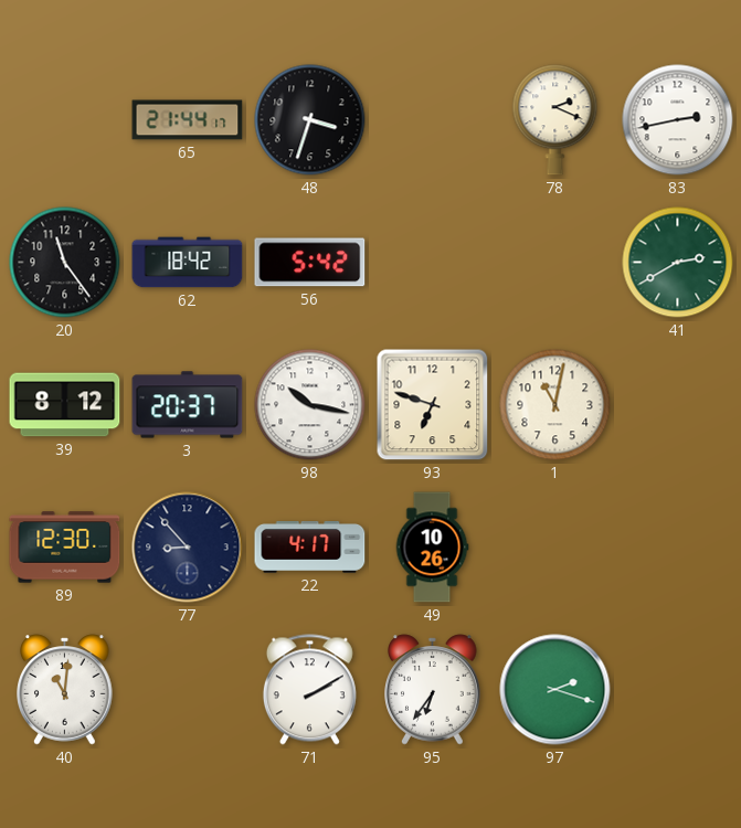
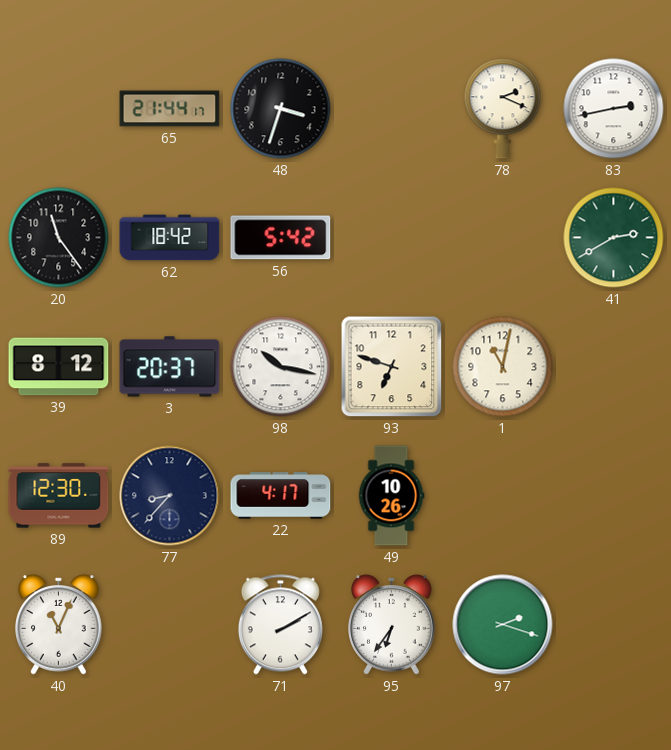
77: 8:53 -> 8:37 (170, 496)
40: 11:01 -> 11:04 (59, 625)
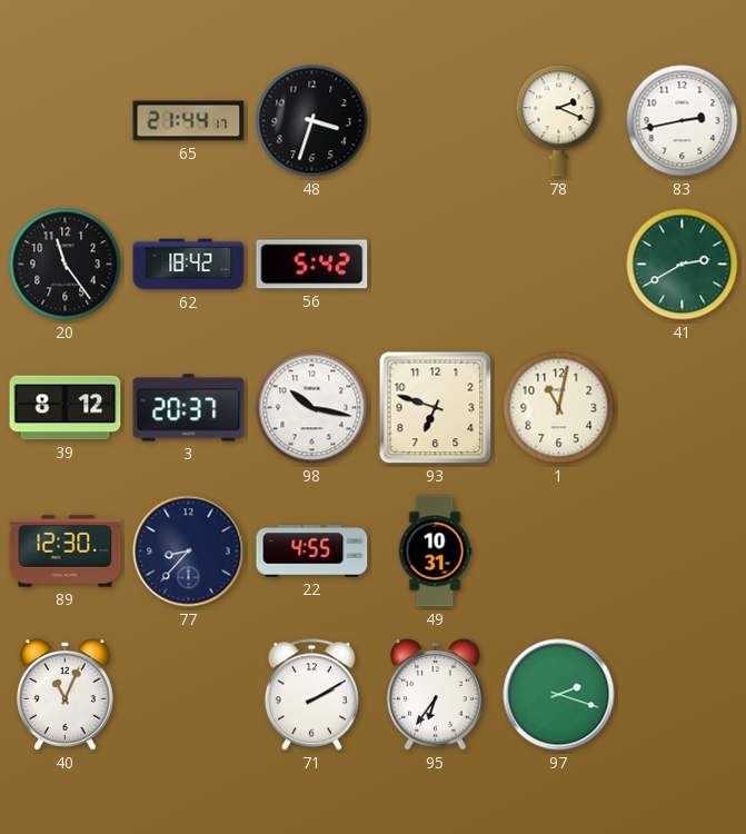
22: 4:17 -> 4:55 (312, 552)
49: 10:26 -> 10:31 (435, 552)
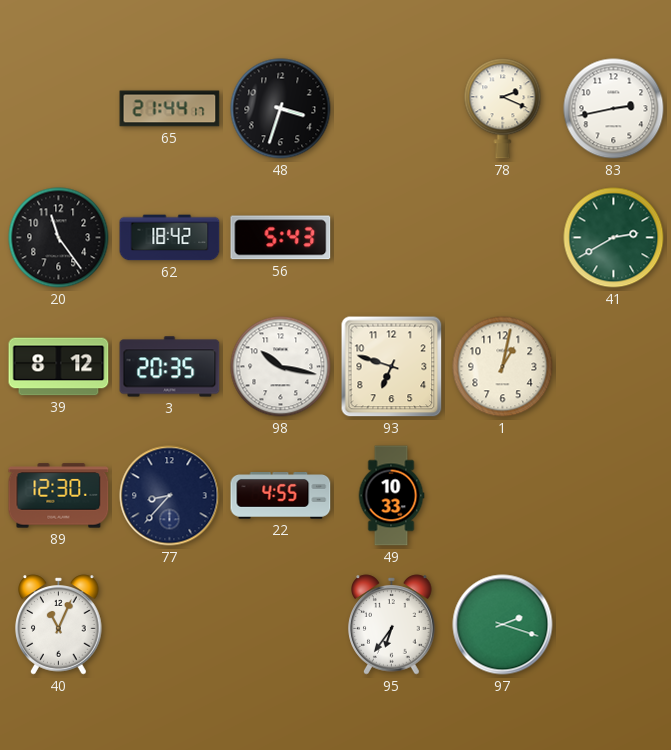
56: 5:42 -> 5:43 (281, 238)
3: 20:37 -> 20:35 (170, 367)
1: 11:02 -> 1:02 (503, 367)
49: 10:31 -> 10:33 (391, 496)
71: 2:10 -> none (311, 695)
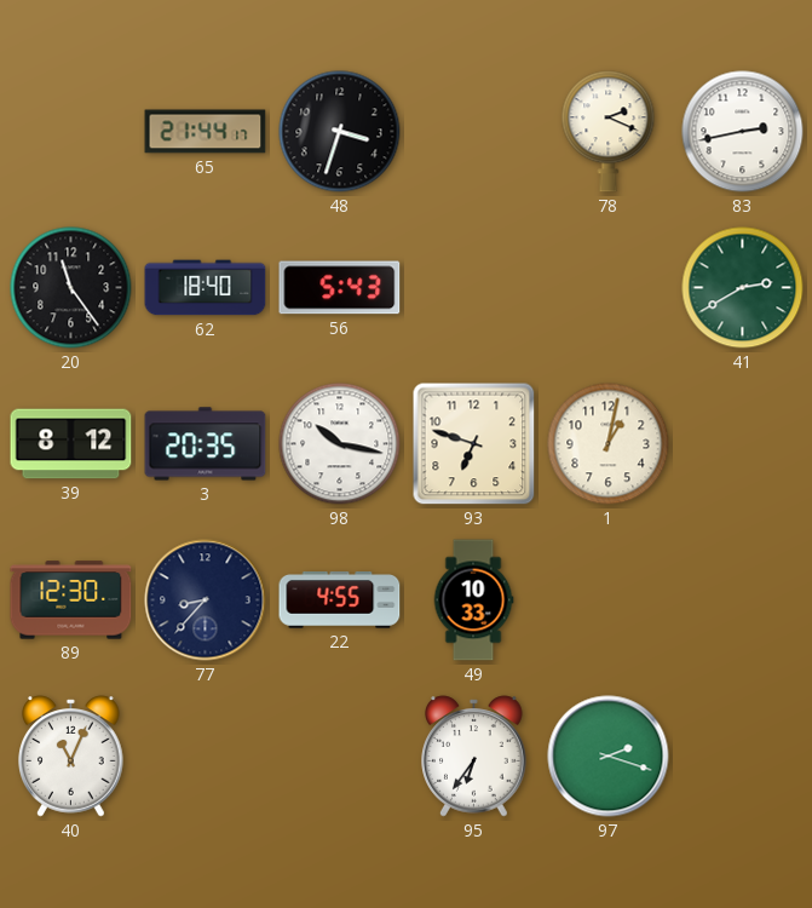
62: 18:42 -> 18:40 (206, 288)
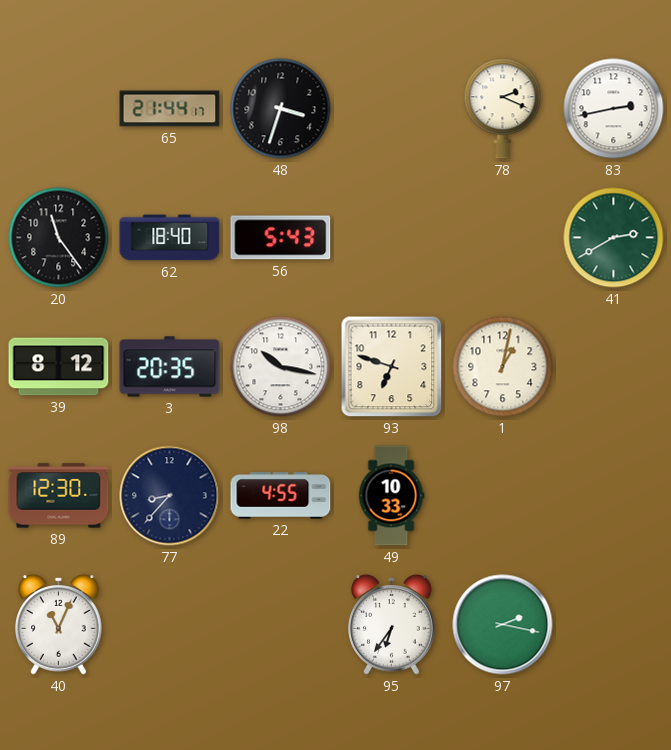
97: 2:18 -> 2:17 (503, 625)
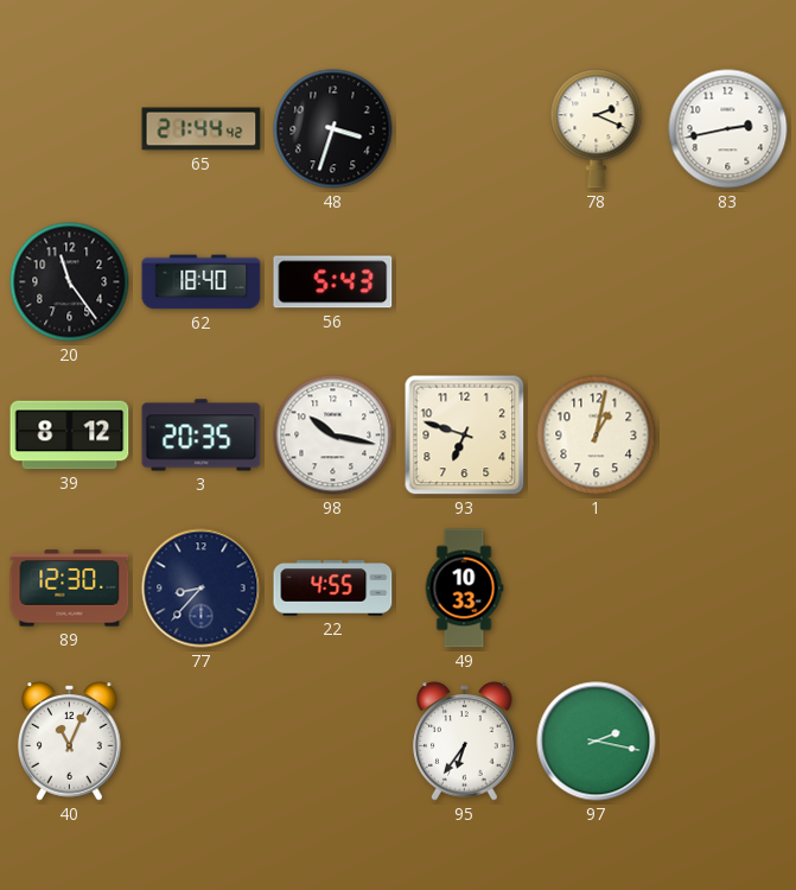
65: 21:44:17 -> 21:44:42 (202, 129)
41: 2:40 -> none (614, 238)
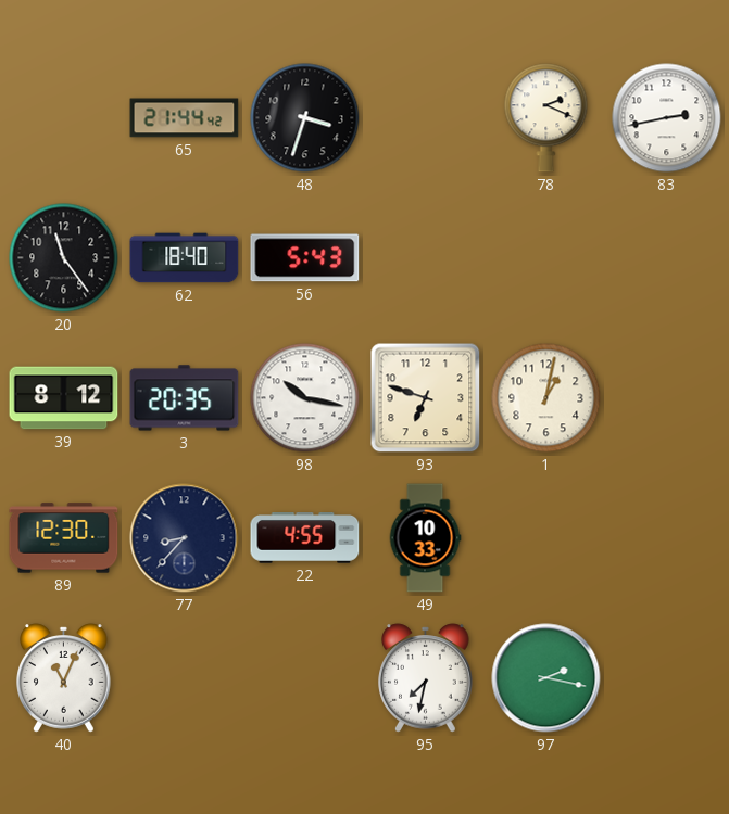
95: 6:36 -> 7:32 (426, 678)
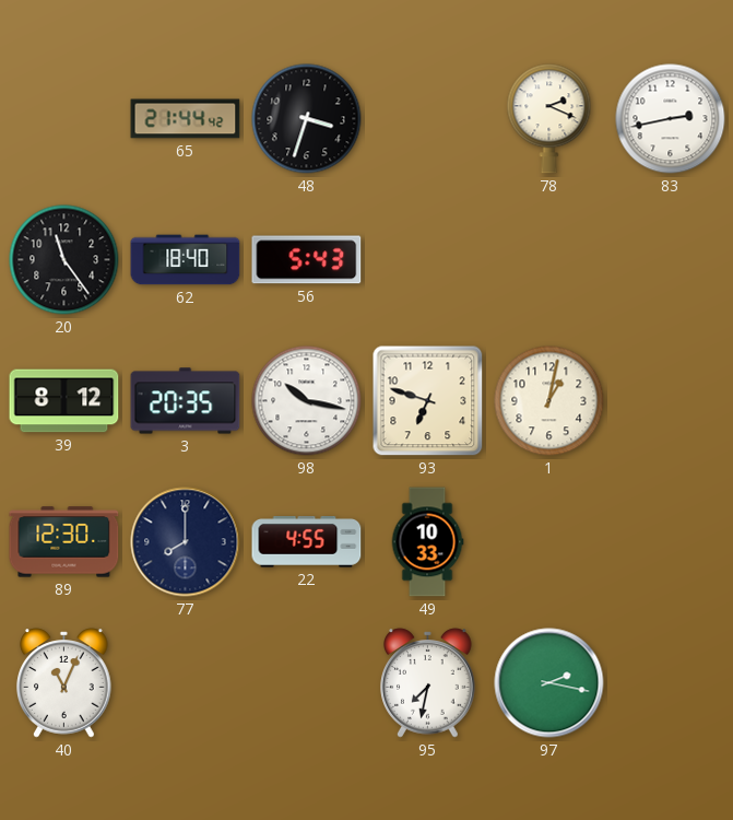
77: 8:37 -> 8:00 (186, 542)
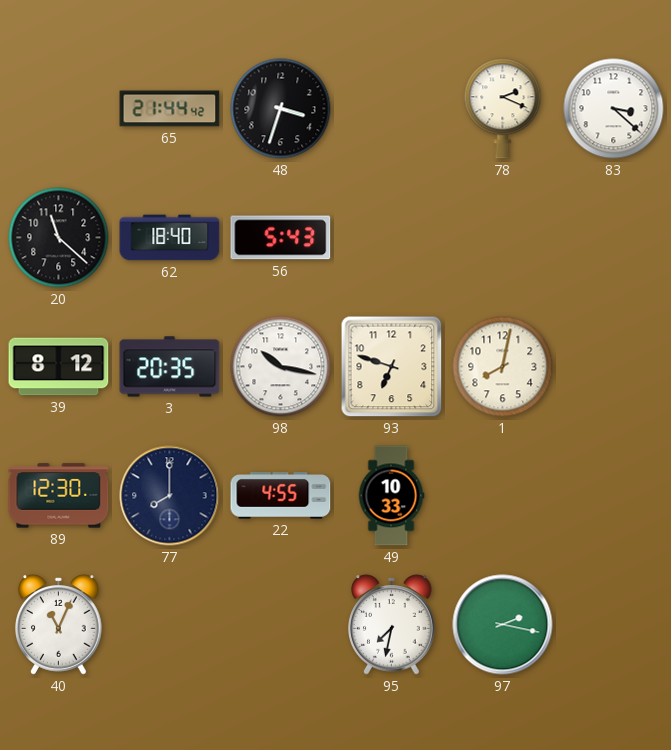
83: 2:43 -> 3:22 (614, 109)
20: 11:24 -> 11:22 (59, 238)
1: 1:02 -> 8:02 (503, 367)
